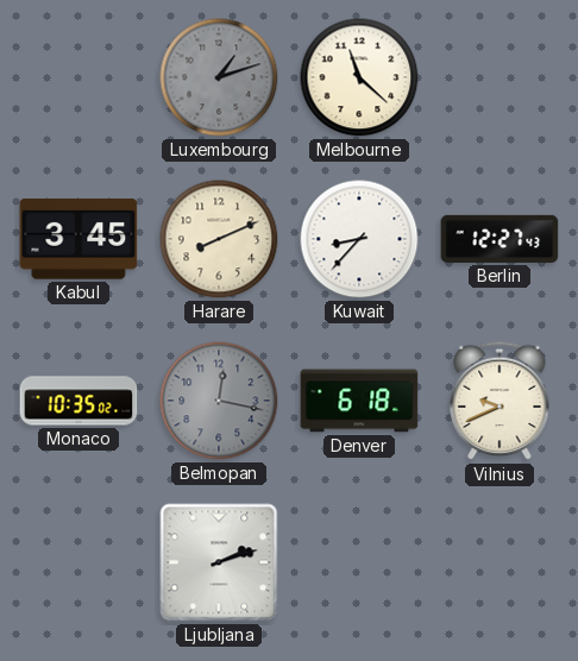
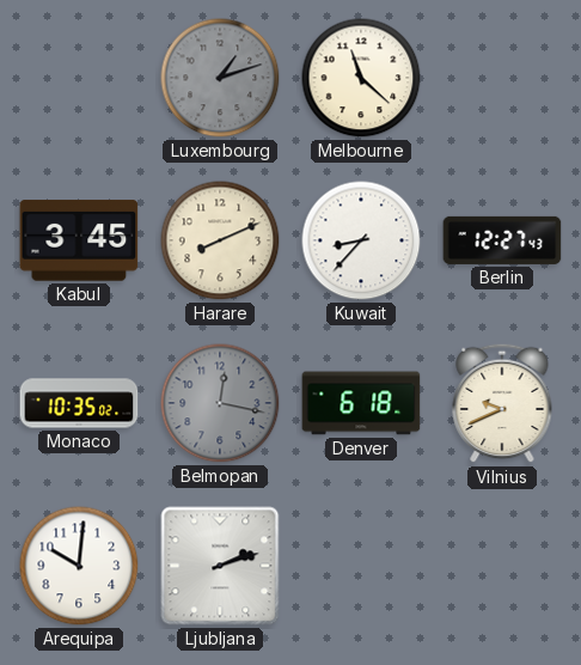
Arequipa: none -> 10:01 (79, 566)
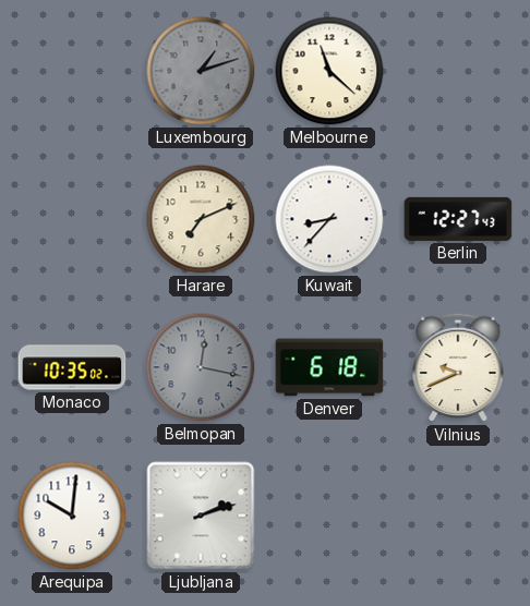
Kabul: 3:45 -> none (79, 240)
Harare: 8:11 -> 7:11 (201, 219)
